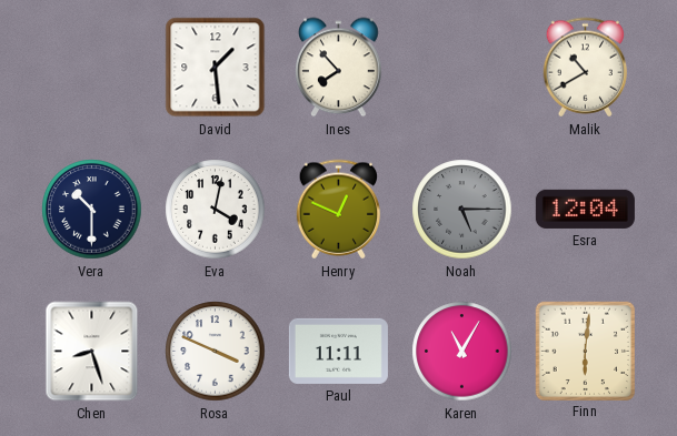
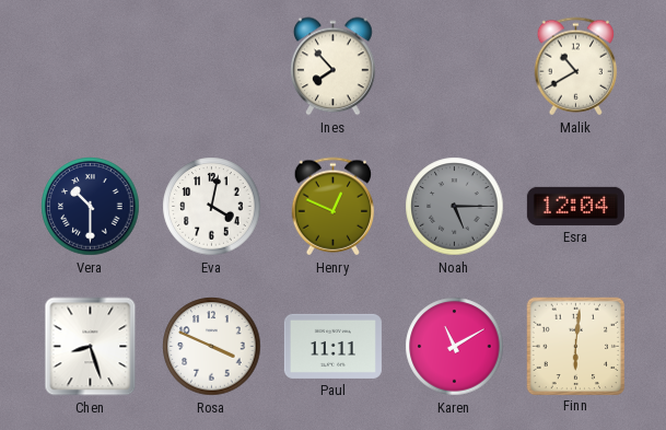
David: 1:29 -> none (216, 68)
Karen: 11:05 -> 11:10 (455, 347)
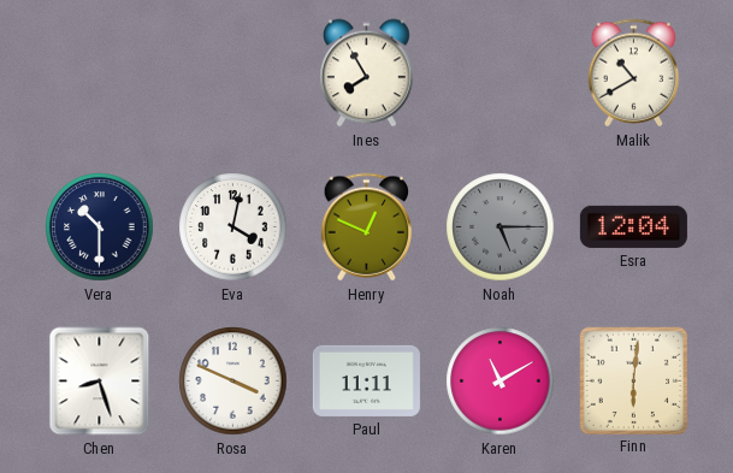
Ines: 7:53 -> 7:55 (367, 73)
